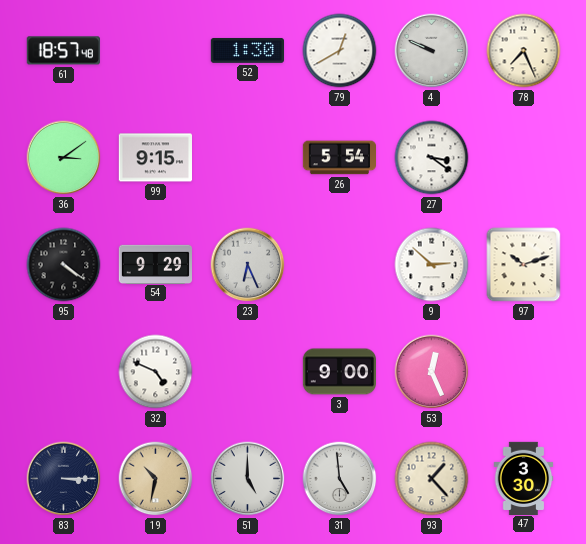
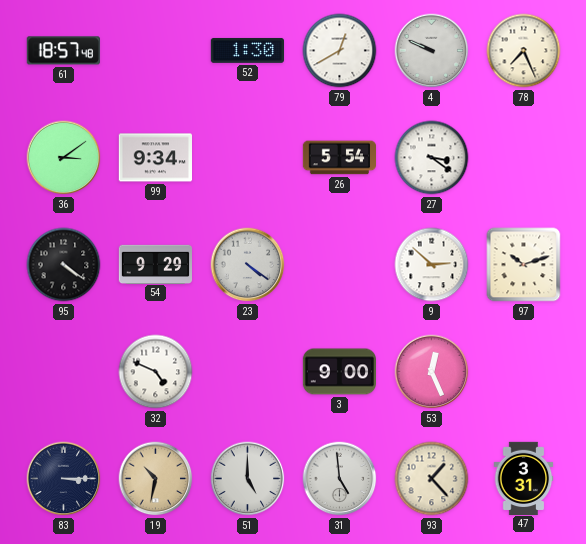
99: 9:15 -> 9:34 (155, 158)
23: 6:26 -> 4:21 (248, 265)
47: 3:30 -> 3:31 (524, 478)
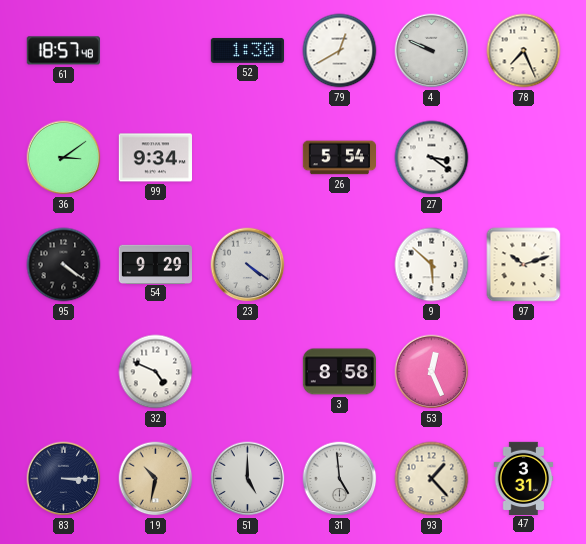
9: 2:52 -> 5:52 (432, 265)
3: 9:00 -> 8:58 (339, 372)
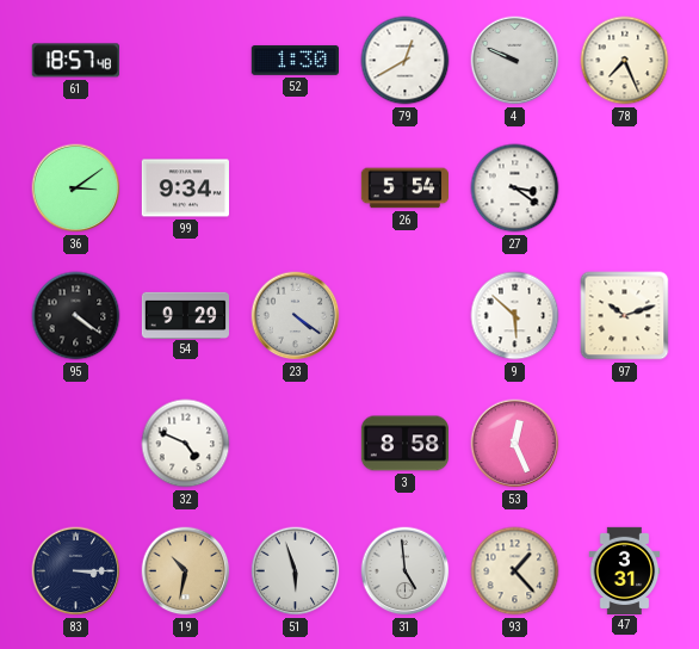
51: 5:00 -> 5:57 (296, 571)
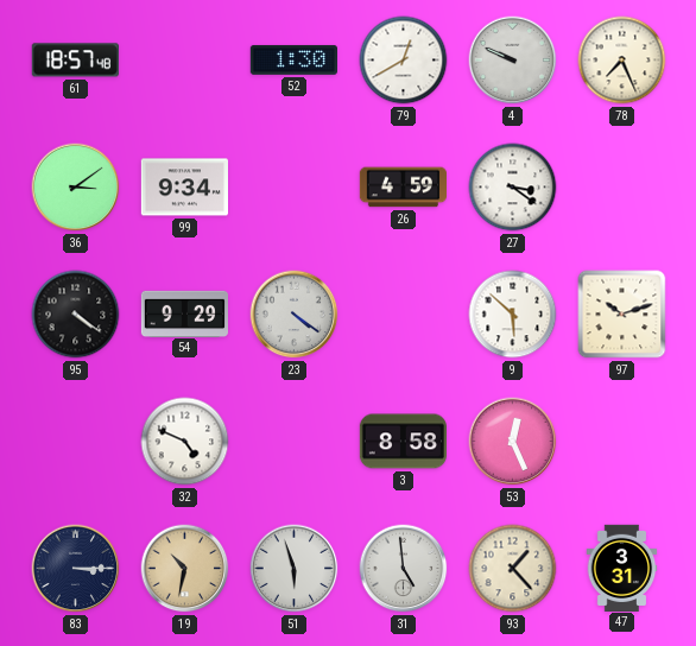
26: 5:54 -> 4:59 (403, 188)
